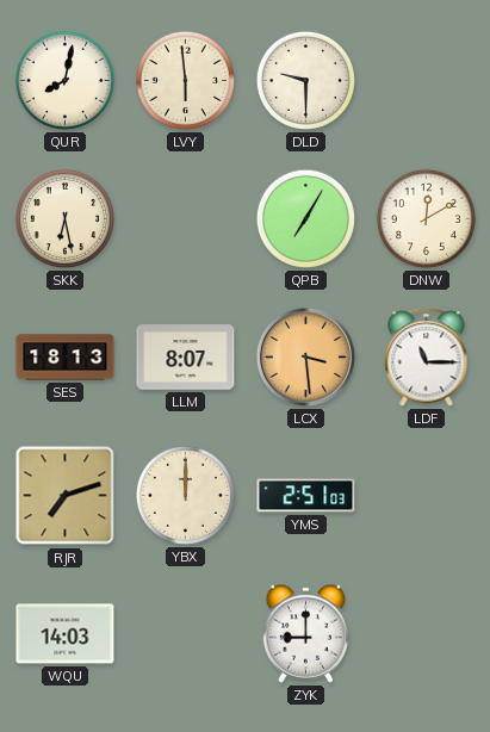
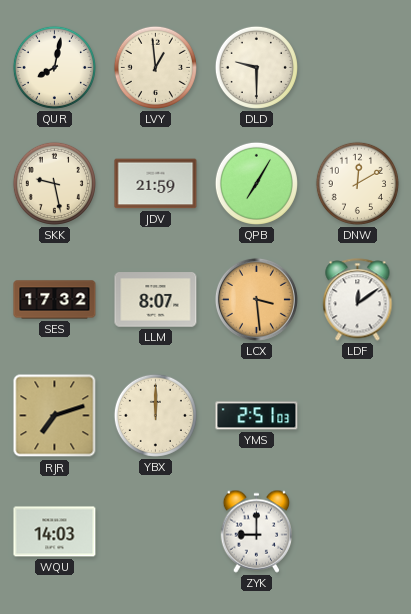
LVY: 5:59 -> 12:59 (155, 67)
SKK: 6:28 -> 9:28 (54, 183)
JDV: none -> 21:59 (156, 184)
SES: 18:13 -> 17:32 (55, 300)
LDF: 11:15 -> 12:09 (358, 300)
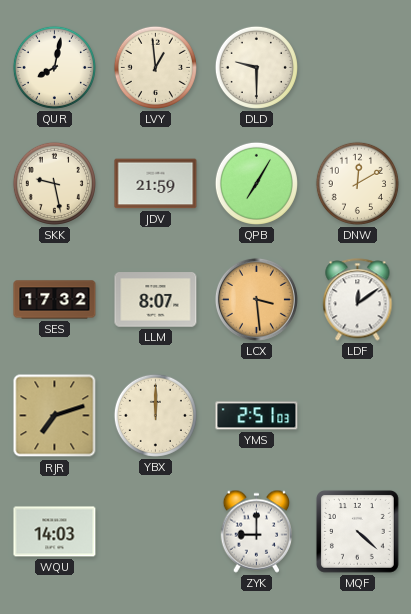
MQF: none -> 4:22 (357, 531)
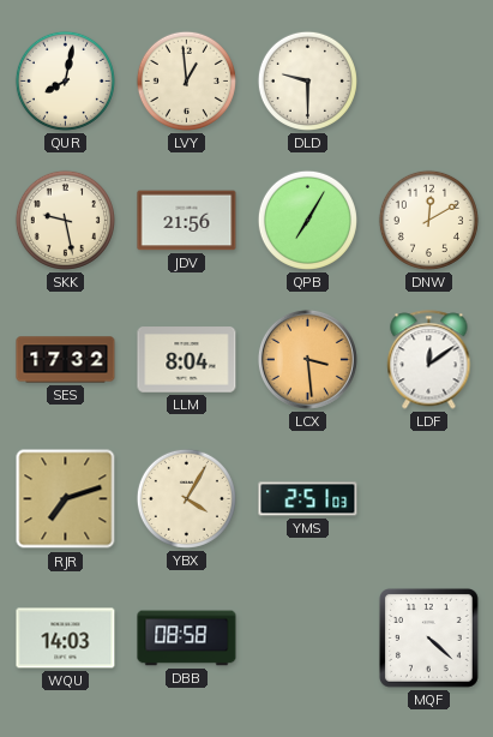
JDV: 21:59 -> 21:56 (187, 221)
LLM: 8:07 -> 8:04 (187, 360)
YBX: 12:00 -> 4:05 (186, 498)
DBB: none -> 08:58 (187, 639)
ZYK: 9:00 -> none (257, 531)
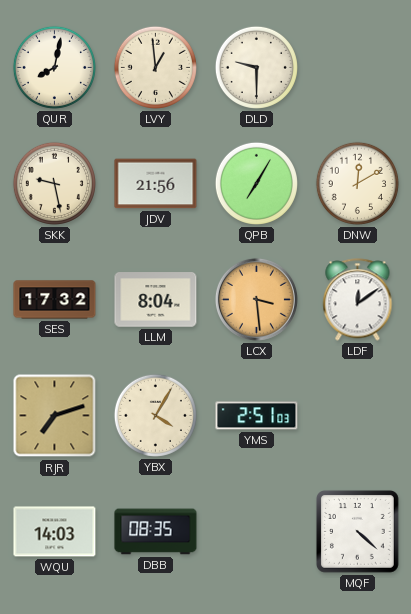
DBB: 08:58 -> 08:35 (156, 532)
